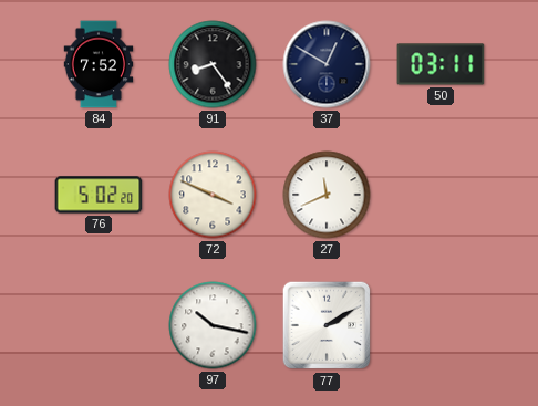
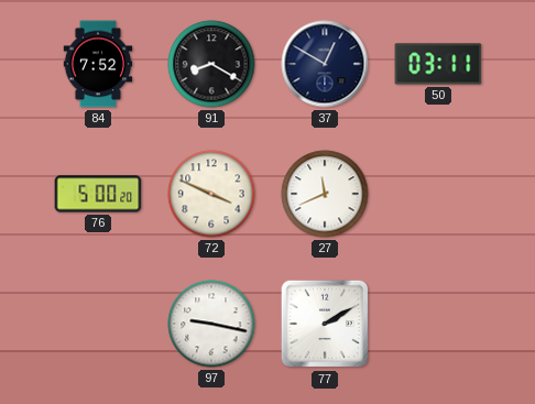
91: 8:24 -> 8:20 (211, 64)
76: 5:02 -> 5:00 (98, 194)
97: 10:17 -> 9:17 (211, 324)
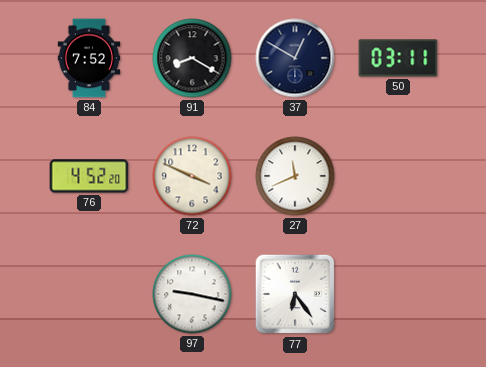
76: 5:00 -> 4:52 (89, 176)
77: 2:10 -> 6:24 (295, 294)
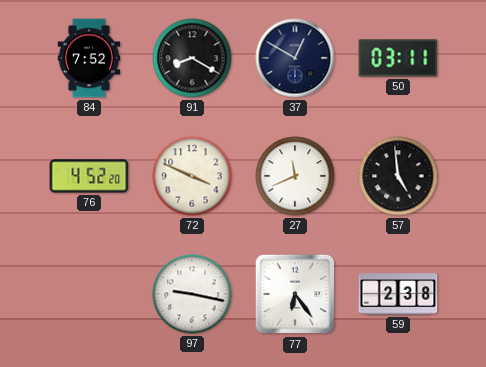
57: none -> 4:59 (398, 176)
59: none -> 2:38 (398, 294)
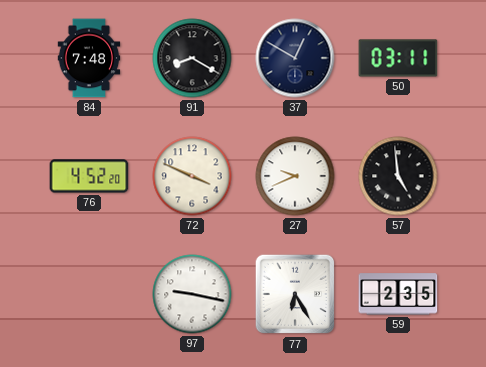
84: 7:52 -> 7:48 (89, 58)
27: 11:41 -> 9:41 (295, 176)
77: 6:24 -> 6:25 (295, 294)
59: 2:38 -> 2:35 (398, 294)
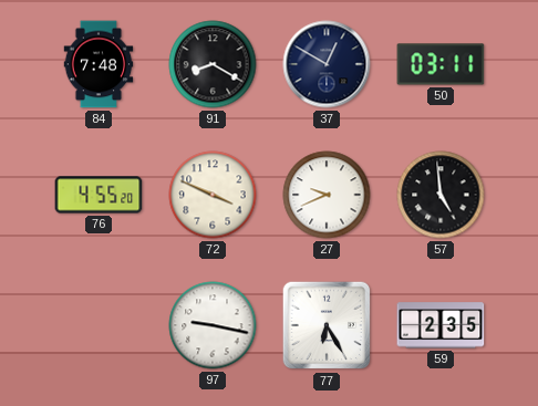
76: 4:52 -> 4:55 (99, 195)
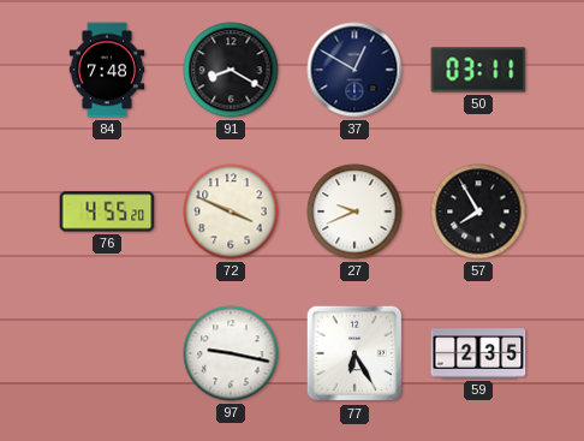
57: 4:59 -> 7:55 (478, 211)
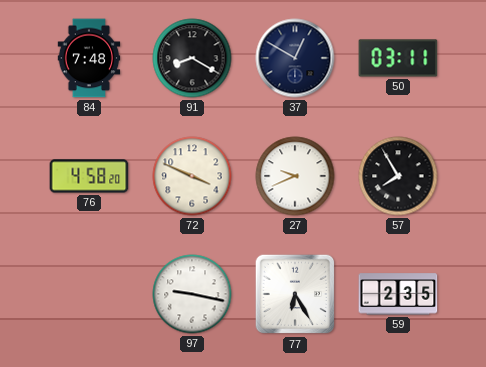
76: 4:55 -> 4:58 (89, 176)
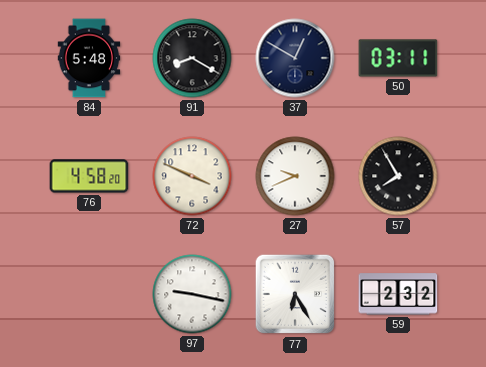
84: 7:48 -> 5:48 (89, 58)
59: 2:35 -> 2:32 (398, 294)
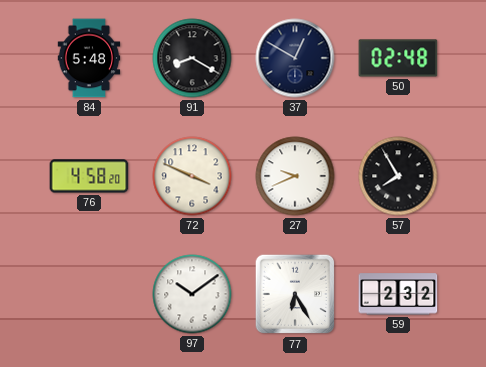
50: 03:11 -> 02:48 (398, 58)
97: 9:17 -> 10:09 (192, 294)
